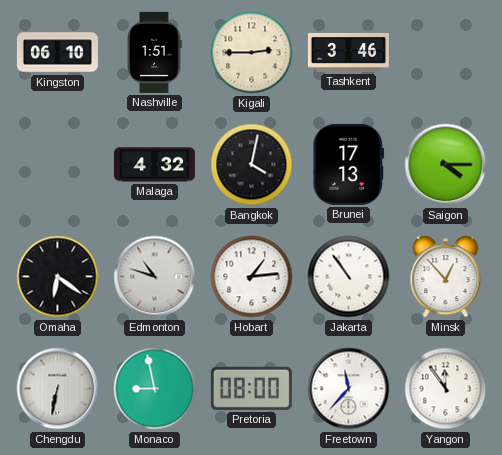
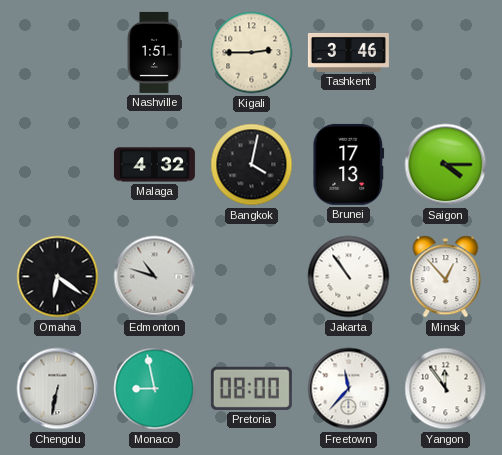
Kingston: 06:10 -> none (57, 53)
Hobart: 1:14 -> none (252, 277)
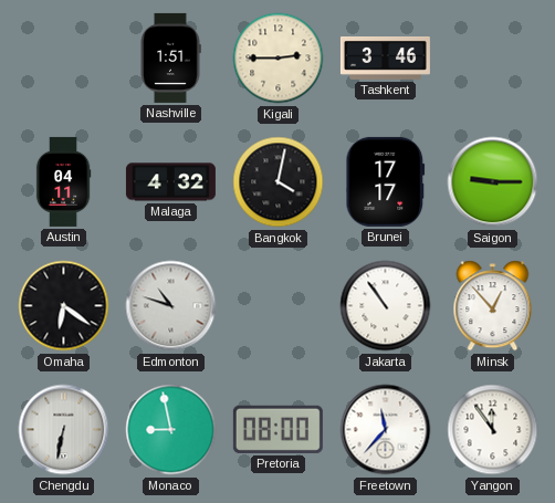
Austin: none -> 04:11 (63, 181)
Brunei: 17:13 -> 17:17 (386, 181)
Saigon: 4:15 -> 9:15 (493, 182)
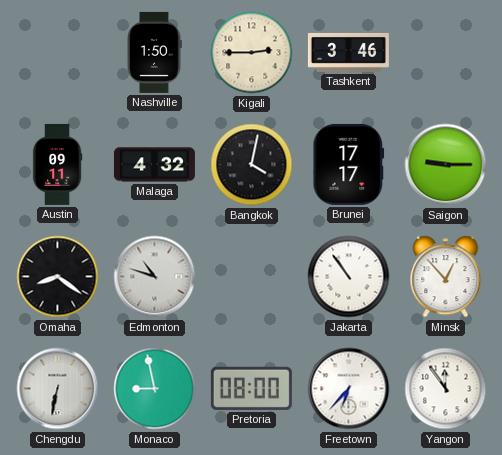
Nashville: 1:51 -> 1:50 (154, 52)
Austin: 04:11 -> 09:11 (57, 164)
Omaha: 6:21 -> 8:21 (58, 277)
Freetown: 11:37 -> 6:37 (349, 389)
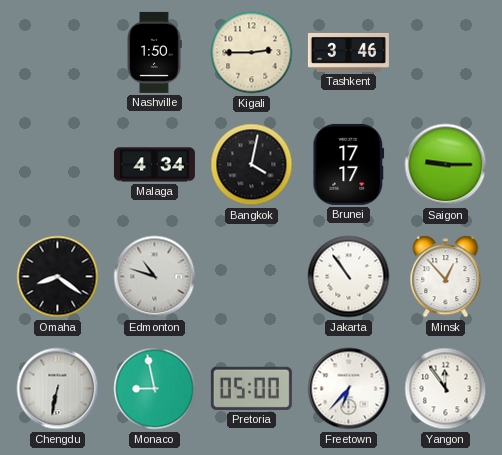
Austin: 09:11 -> none (57, 164)
Malaga: 4:32 -> 4:34 (154, 165)
Pretoria: 08:00 -> 05:00 (251, 388)
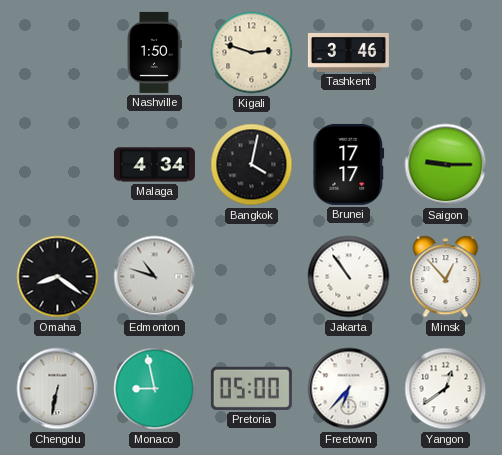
Kigali: 2:45 -> 2:48 (252, 53)
Yangon: 11:54 -> 12:39 (446, 389)
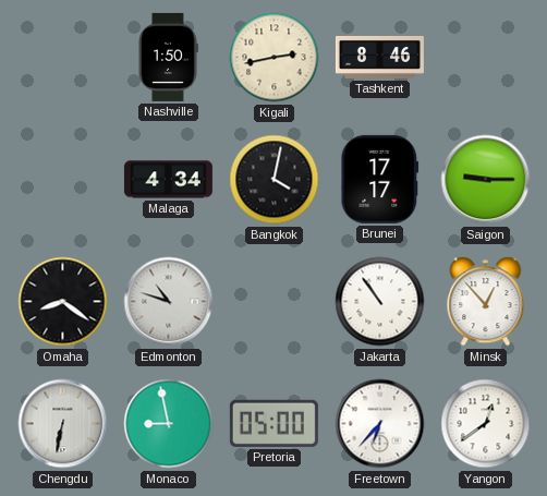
Kigali: 2:48 -> 2:43 (275, 58)
Tashkent: 3:46 -> 8:46 (379, 57)
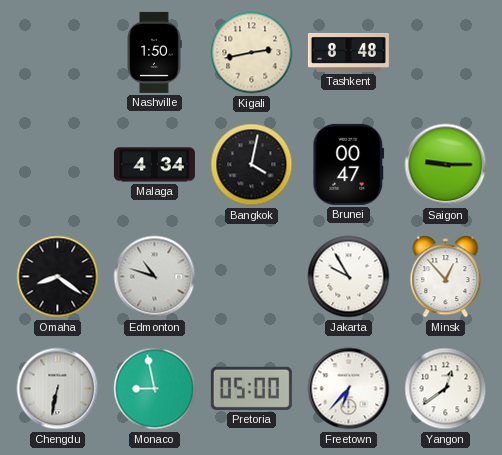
Tashkent: 8:46 -> 8:48 (348, 52)
Brunei: 17:17 -> 00:47 (349, 164)
Jakarta: 10:54 -> 9:55 (349, 277)
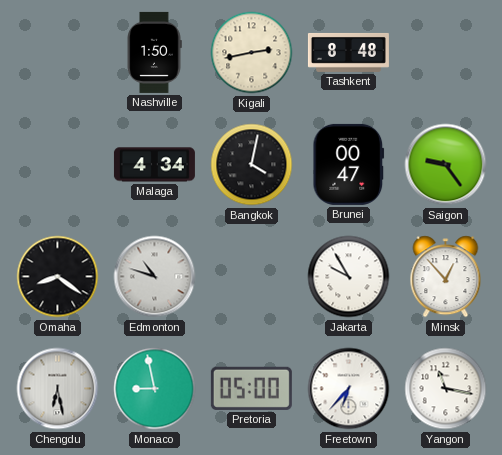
Saigon: 9:15 -> 9:24 (446, 165)
Chengdu: 6:32 -> 6:28 (58, 389)
Yangon: 12:39 -> 11:17 (446, 389)
